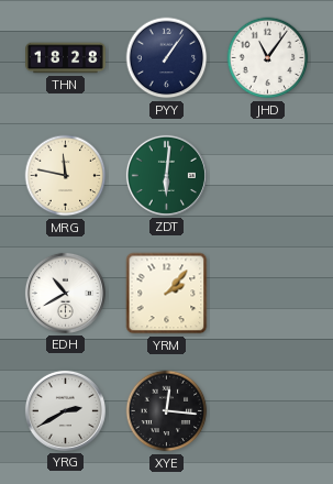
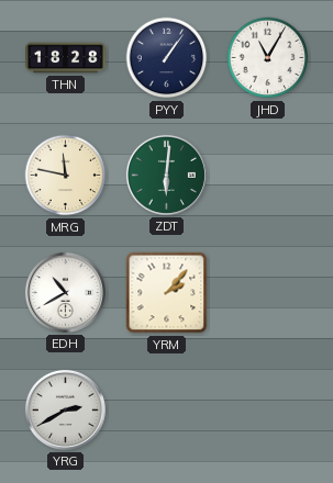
JHD: 11:06 -> 11:05 (268, 58)
XYE: 12:16 -> none (167, 411)
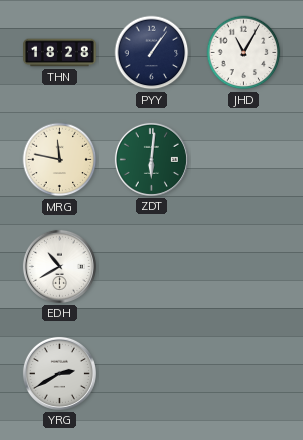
YRM: 2:07 -> none (167, 293)
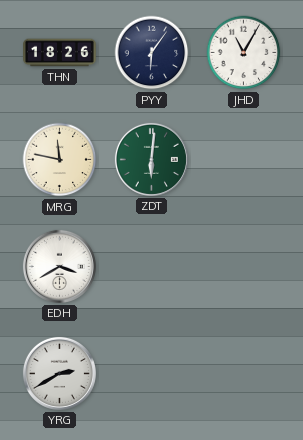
THN: 18:28 -> 18:26 (60, 53)
PYY: 1:06 -> 6:06 (152, 53)
EDH: 10:40 -> 3:40 (59, 266)
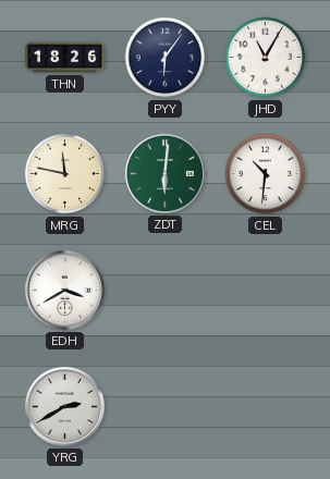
CEL: none -> 10:31 (266, 174)
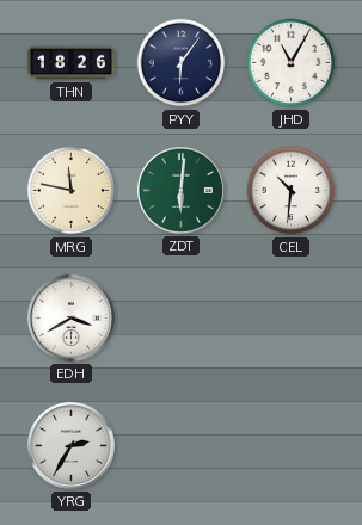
YRG: 2:40 -> 2:35 (70, 445)
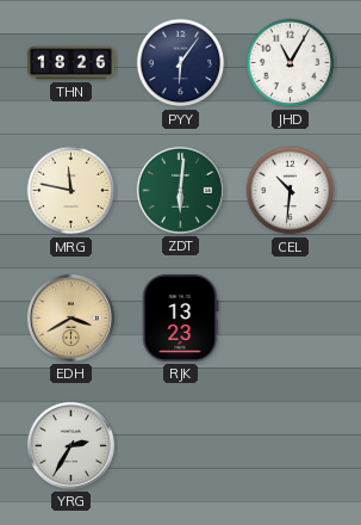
EDH dial: white -> champagne (70, 317)
RJK: none -> 13:23 (180, 317)
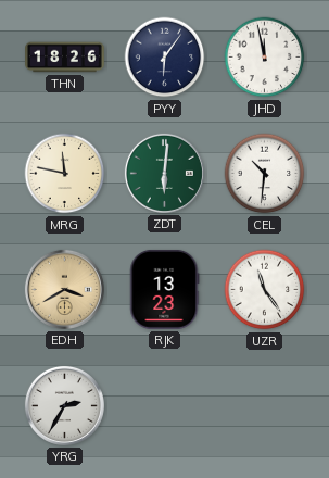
JHD: 11:05 -> 11:58 (265, 58)
UZR: none -> 11:24 (265, 290)
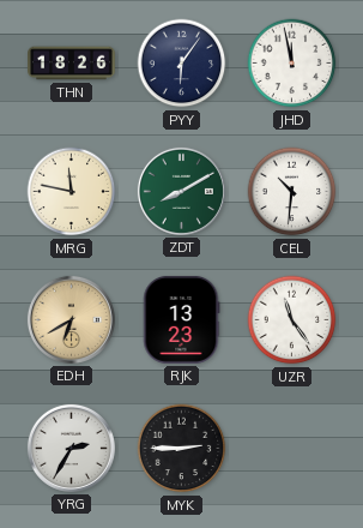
ZDT: 6:01 -> 8:10 (181, 191)
EDH: 3:40 -> 6:40 (71, 319)
MYK: none -> 2:45 (182, 449)
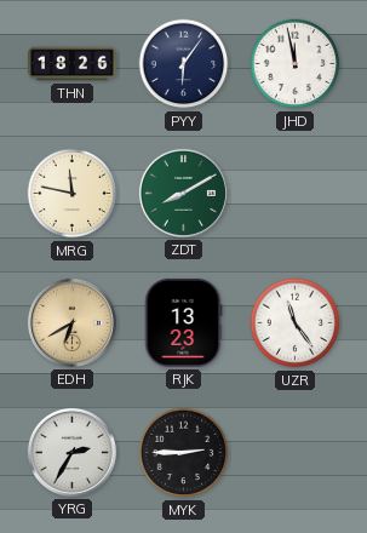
CEL: 10:31 -> none (292, 192)
